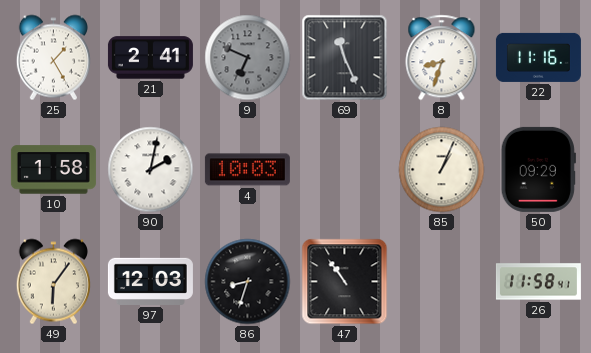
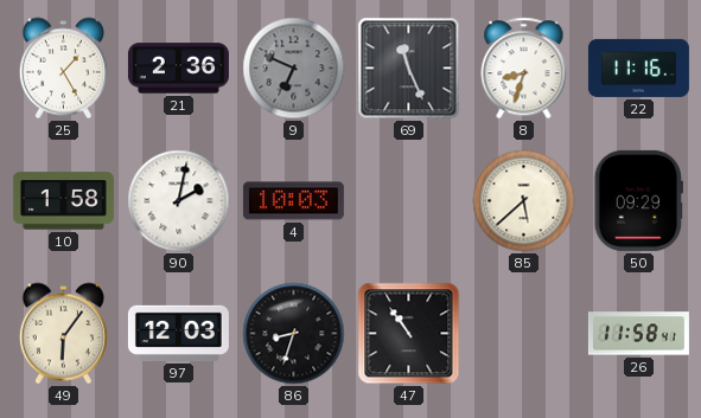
21: 2:41 -> 2:36 (178, 69)
85: 1:04 -> 5:38 (524, 201)
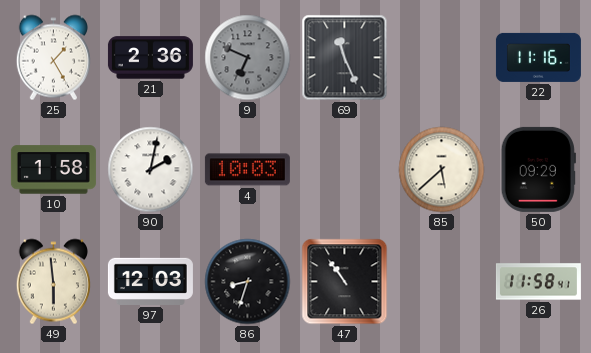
8: 8:33 -> none (524, 69)
49: 6:06 -> 5:59 (53, 282)
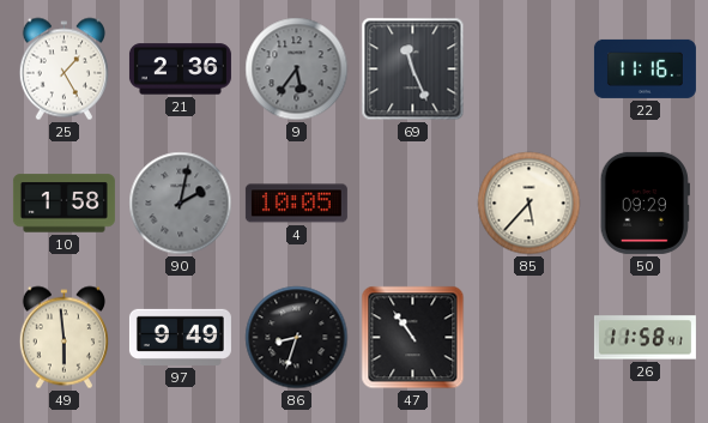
9: 6:49 -> 5:36 (297, 70)
90 dial: white -> grey (181, 204)
4: 10:03 -> 10:05 (296, 204)
85: 5:38 -> 5:37 (530, 204)
97: 12:03 -> 9:49 (180, 337)
